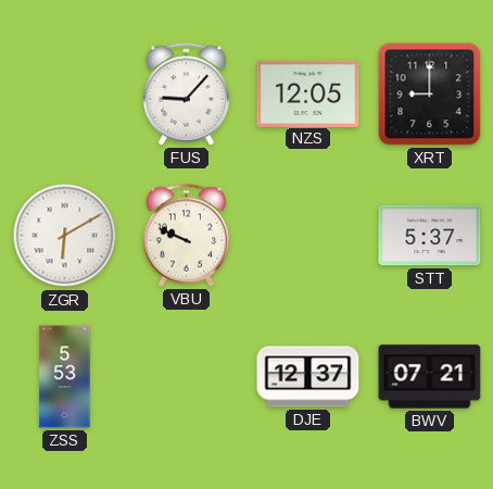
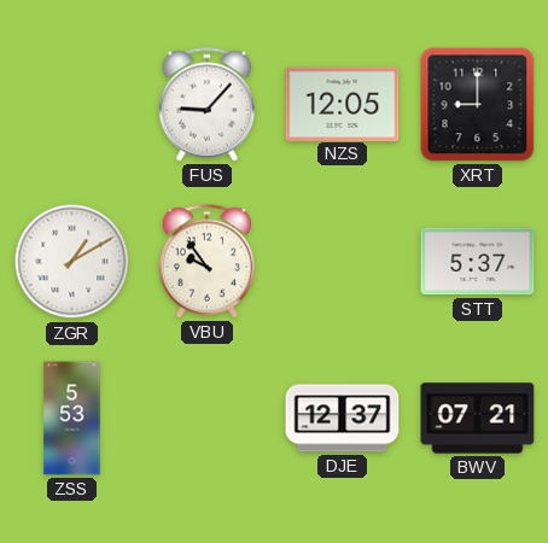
ZGR: 6:10 -> 1:10 (72, 262)
VBU: 9:49 -> 9:54 (208, 262)
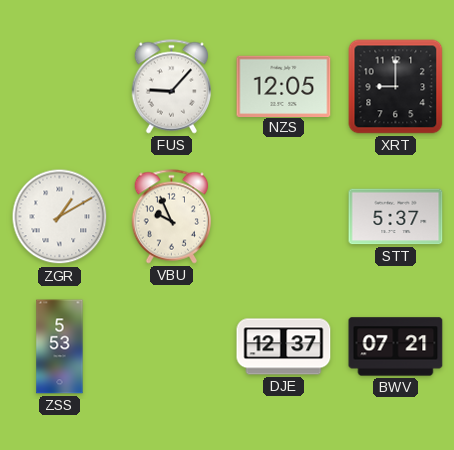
VBU: 9:54 -> 9:56 (172, 217)
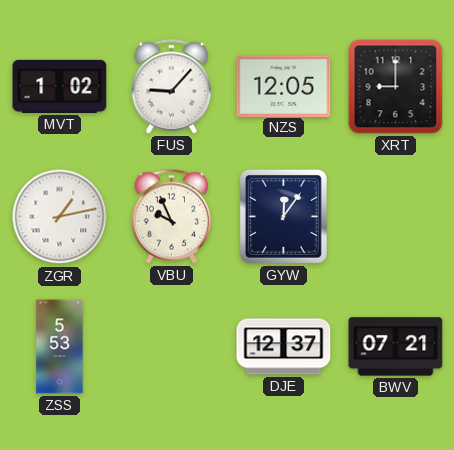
MVT: none -> 1:02 (60, 86)
ZGR: 1:10 -> 1:13 (60, 217)
GYW: none -> 12:06 (283, 216)
STT: 5:37 -> none (396, 217)
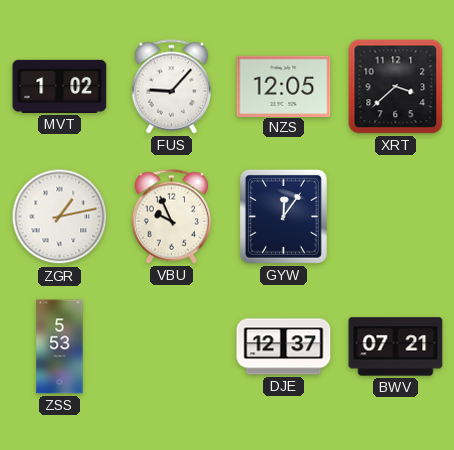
XRT: 9:00 -> 3:38 (396, 87)
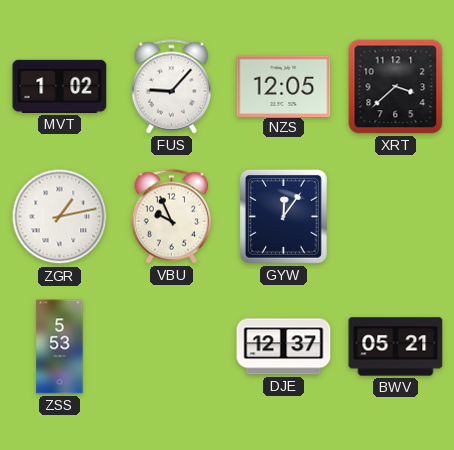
BWV: 07:21 -> 05:21 (396, 347)
